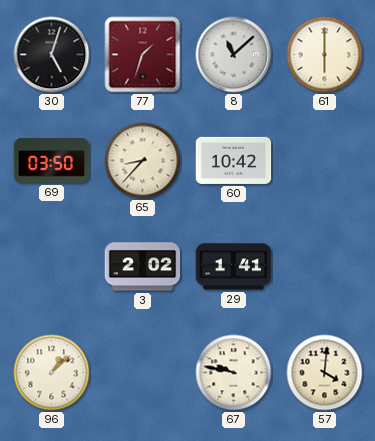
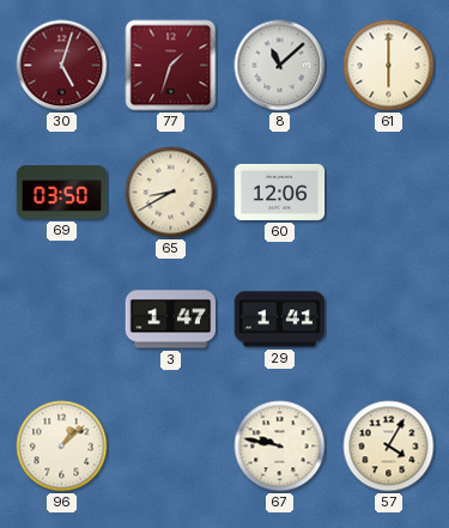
30 dial: black -> burgundy (62, 66)
65: 8:37 -> 8:40 (171, 193)
60: 10:42 -> 12:06 (280, 192)
3: 2:02 -> 1:47 (171, 320)
57: 4:01 -> 4:05 (389, 447)
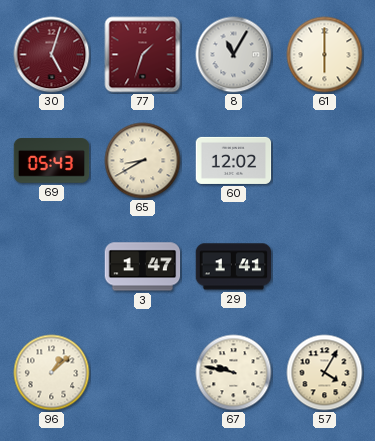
8: 11:08 -> 11:05 (234, 55)
69: 03:50 -> 05:43 (52, 161)
60: 12:06 -> 12:02 (234, 160)
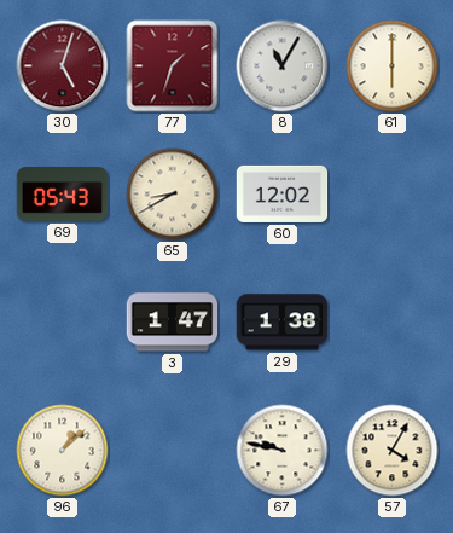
29: 1:41 -> 1:38 (283, 323)
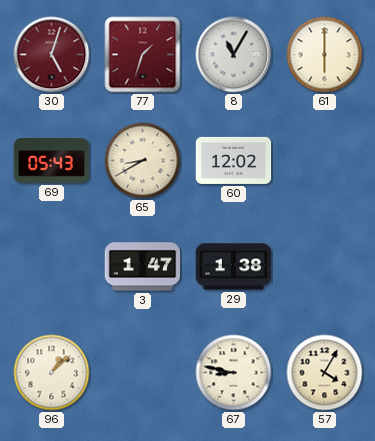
67: 9:47 -> 8:47 (234, 373)
